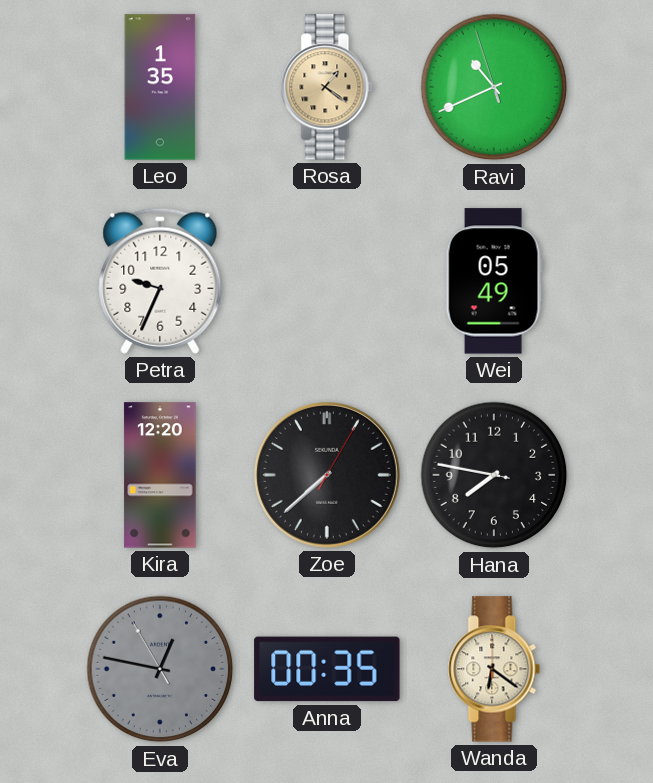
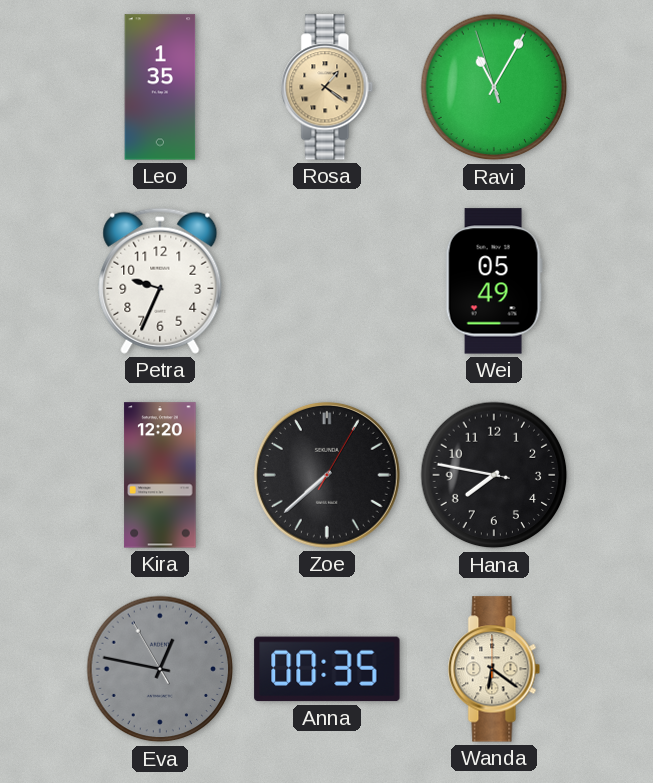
Ravi: 10:40 -> 11:04 (494, 87)
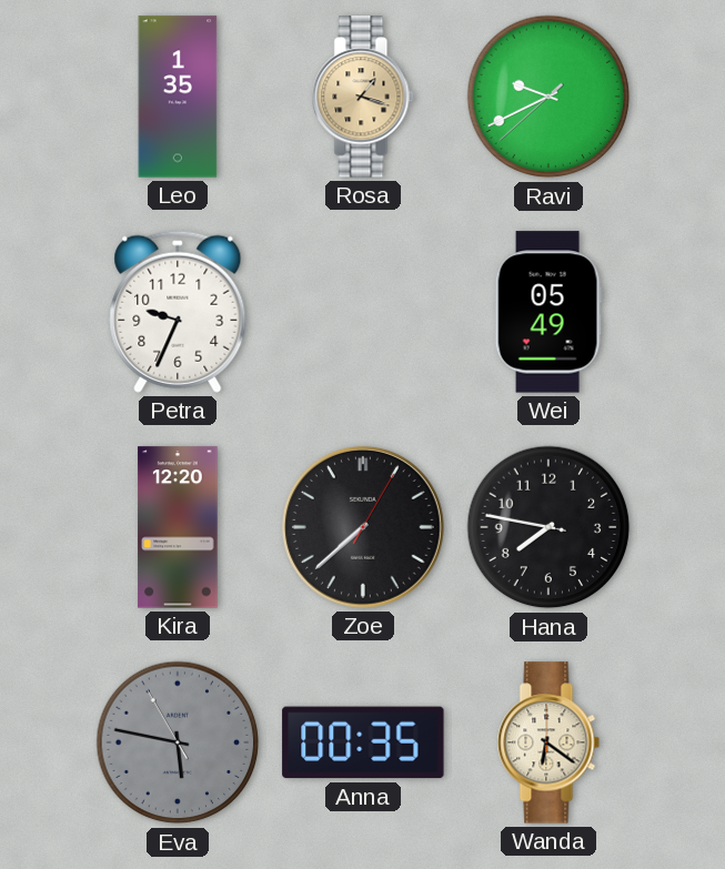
Rosa: 1:21 -> 1:18 (363, 97)
Ravi: 11:04 -> 9:40 (548, 97)
Eva: 12:46 -> 5:46 (178, 742)
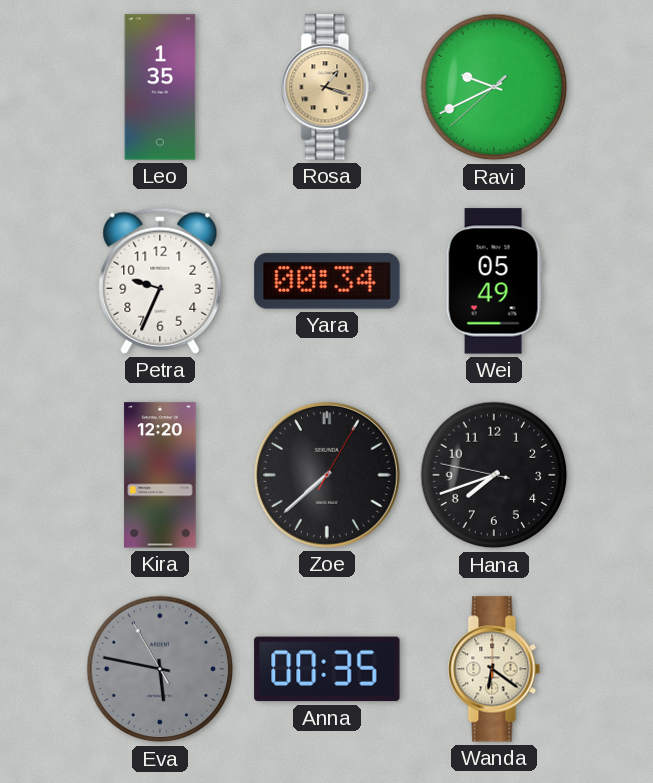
Yara: none -> 00:34 (327, 281)
Hana: 7:46 -> 7:41 (494, 475)
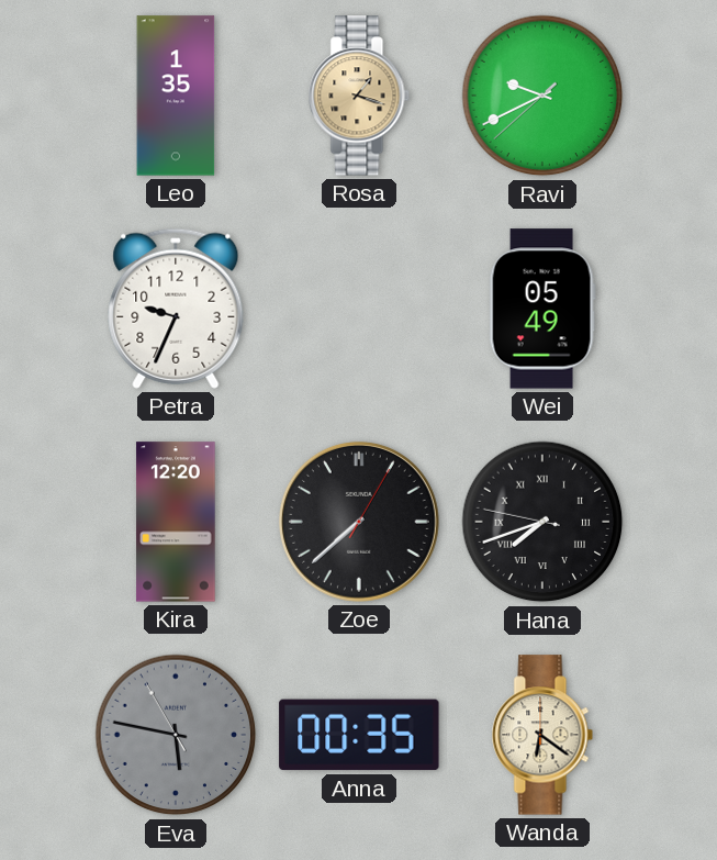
Yara: 00:34 -> none (327, 281)
Hana numerals: Arabic -> Roman (542, 522)
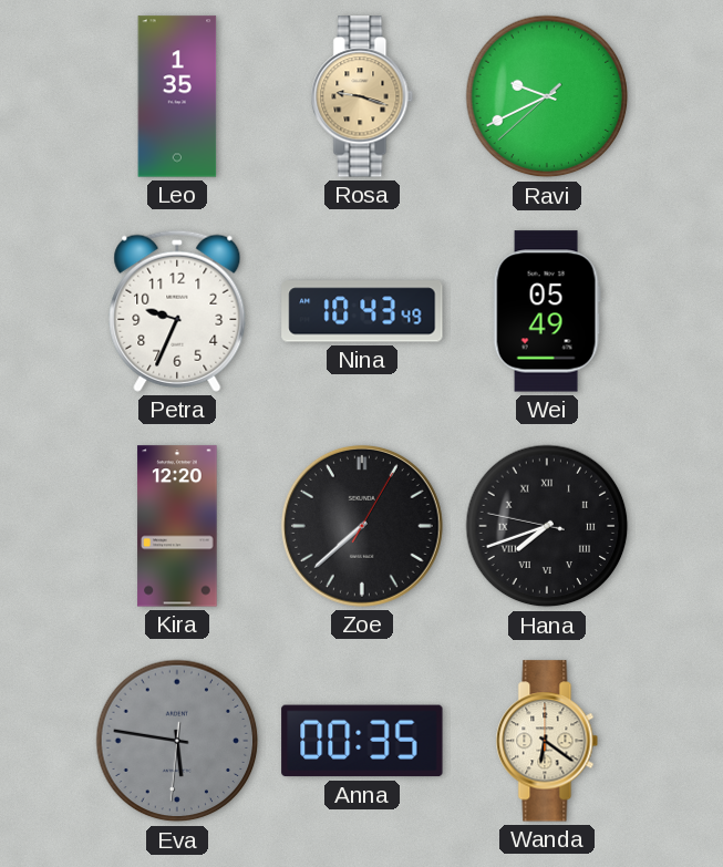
Rosa: 1:18 -> 9:18 (362, 96)
Nina: none -> 10:43 (362, 311)
Eva: 5:46:55 -> 5:46:31 (177, 741)
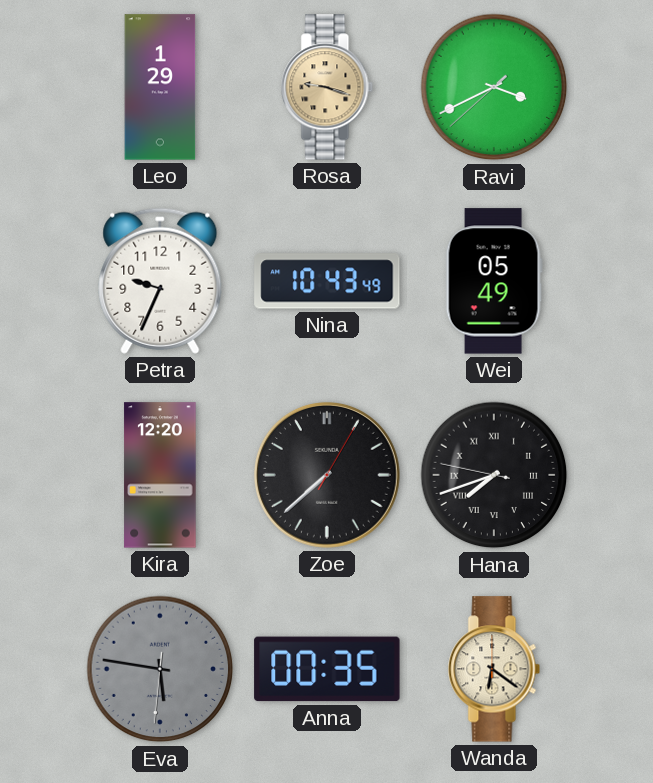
Leo: 1:35 -> 1:29 (160, 87)
Ravi: 9:40 -> 3:40 (494, 87)
